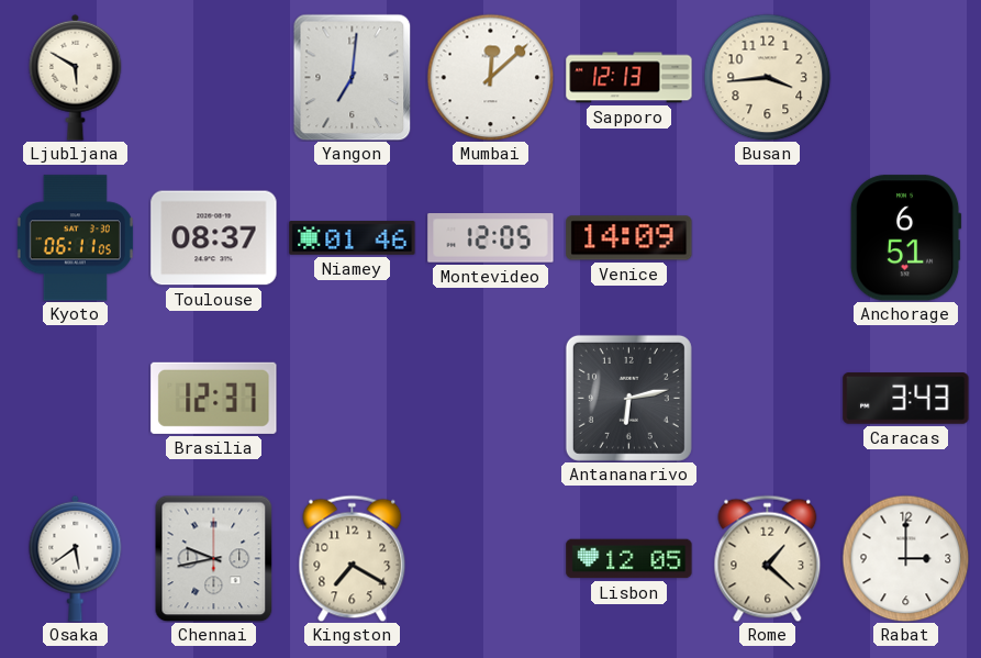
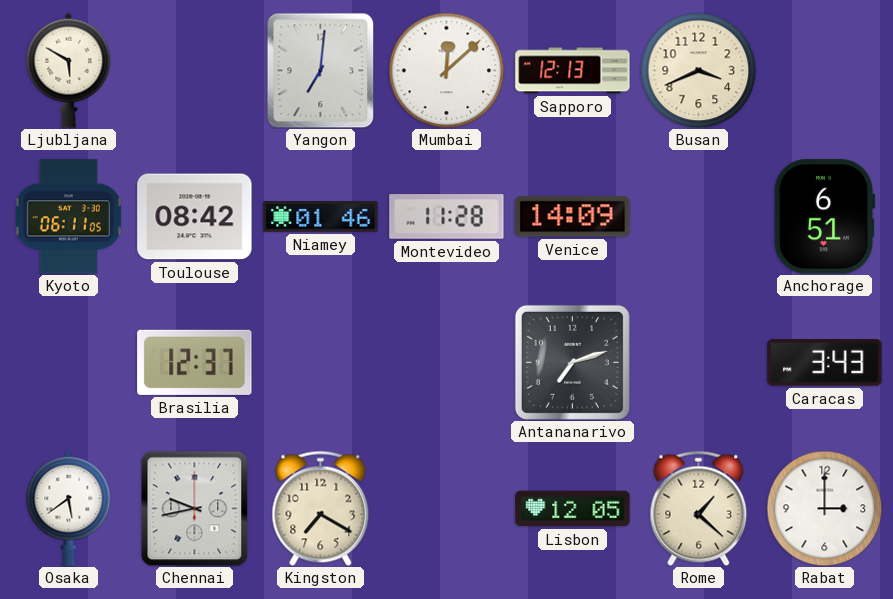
Busan: 3:44 -> 3:41 (698, 70)
Toulouse: 08:37 -> 08:42 (195, 217)
Montevideo: 12:05 -> 11:28 (447, 217)
Antananarivo: 6:13 -> 7:12 (572, 362)
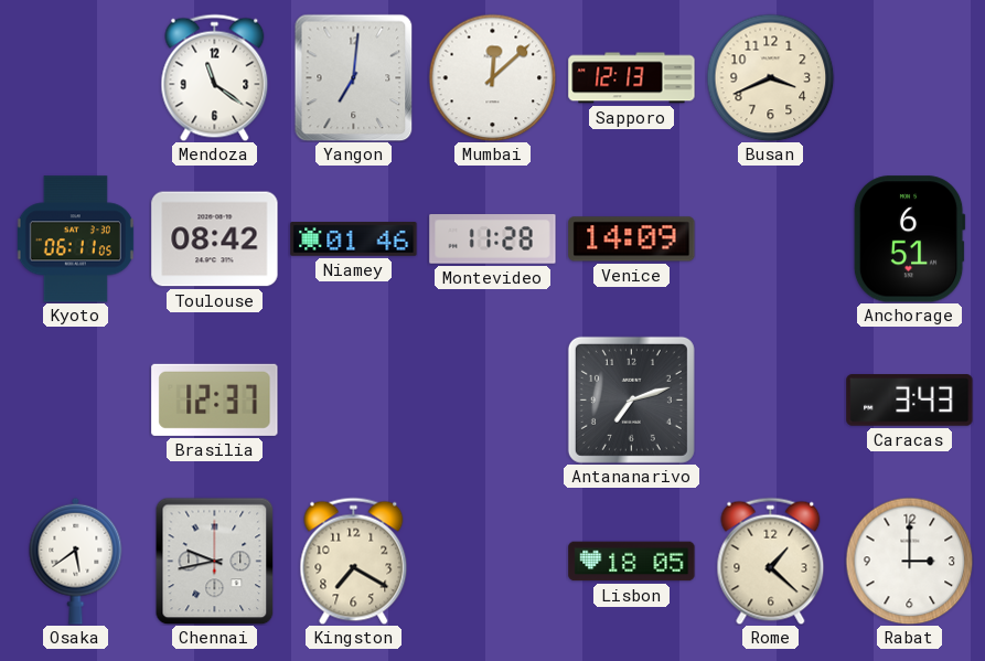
Ljubljana: 5:50 -> none (69, 70)
Mendoza: none -> 11:21 (215, 77)
Lisbon: 12:05 -> 18:05 (632, 562)
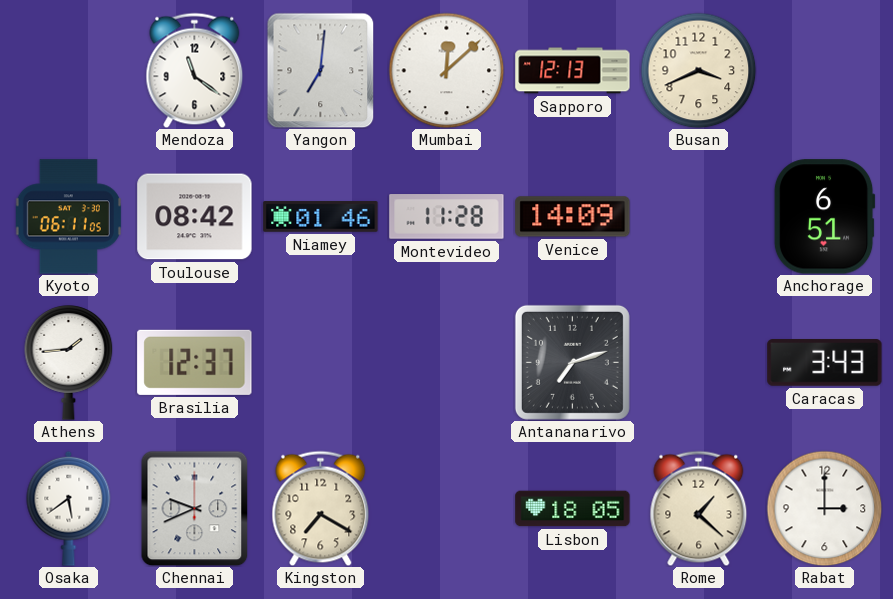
Athens: none -> 1:44 (69, 363)
Chennai: 9:43 -> 9:41 (195, 508)
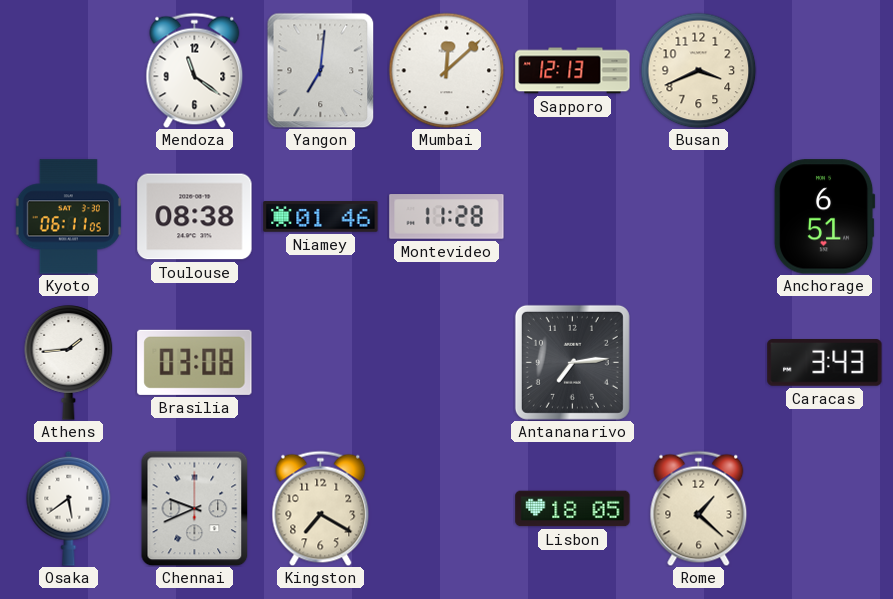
Toulouse: 08:42 -> 08:38 (195, 217)
Venice: 14:09 -> none (573, 217)
Brasilia: 12:37 -> 03:08 (195, 362)
Antananarivo: 7:12 -> 7:14 (572, 362)
Rabat: 3:00 -> none (824, 508)
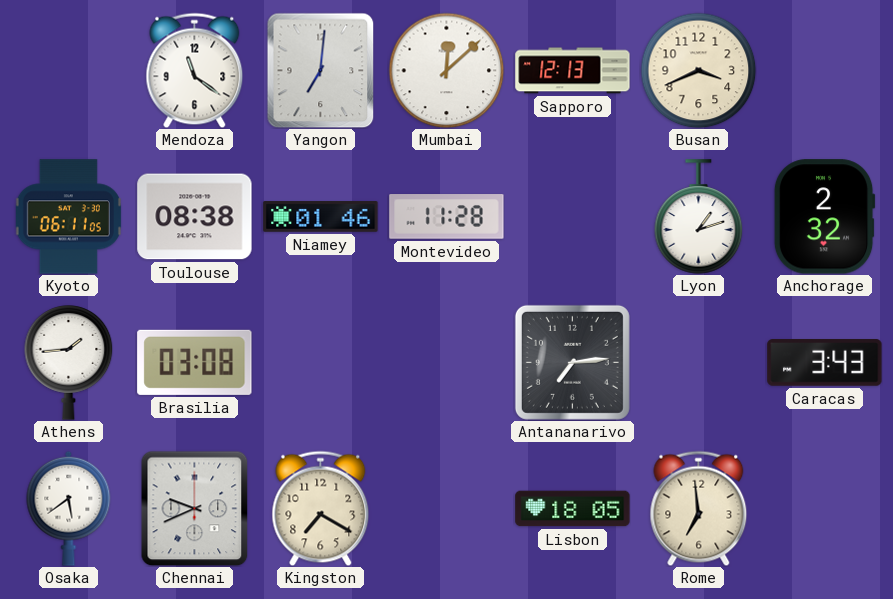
Lyon: none -> 1:12 (699, 217)
Anchorage: 6:51 -> 2:32 (824, 217)
Rome: 1:22 -> 6:59 (699, 508)
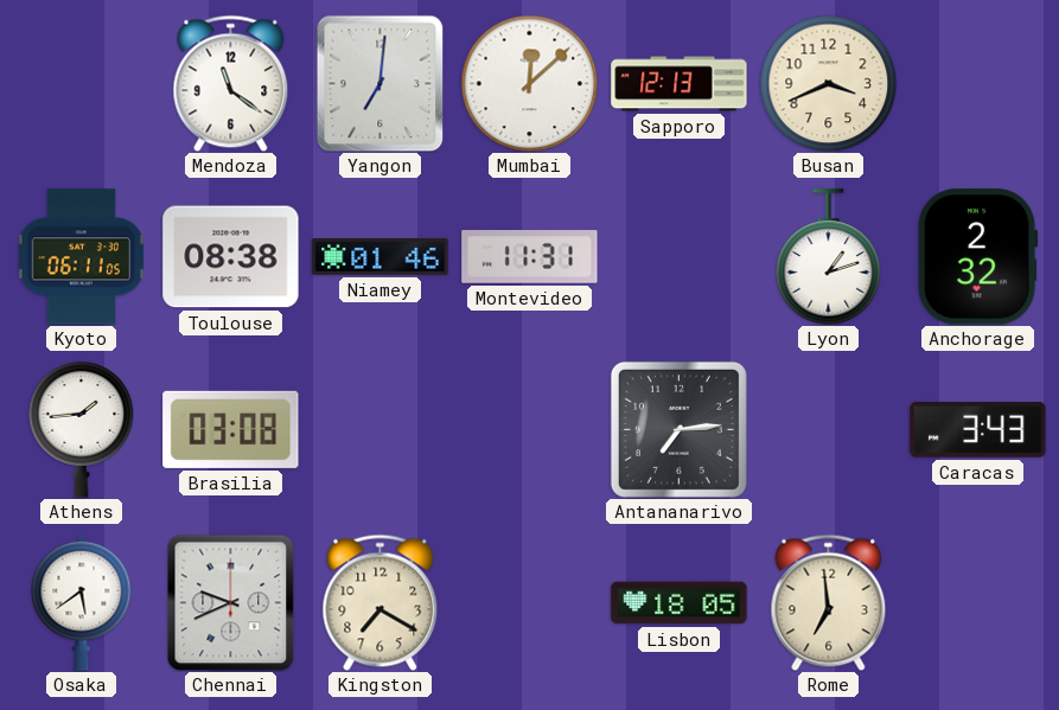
Montevideo: 11:28 -> 11:31 (530, 257)
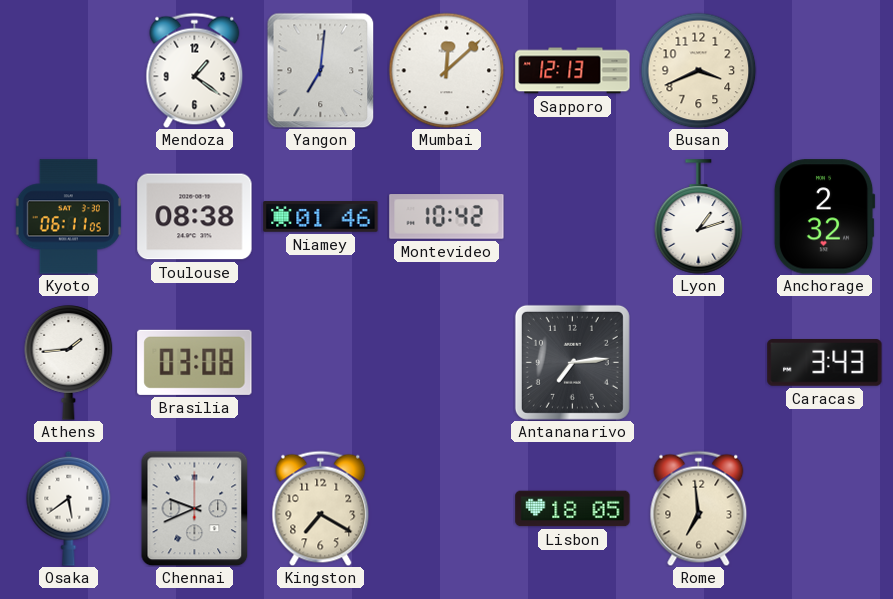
Mendoza: 11:21 -> 1:21 (195, 70)
Montevideo: 11:31 -> 10:42 (447, 217)
